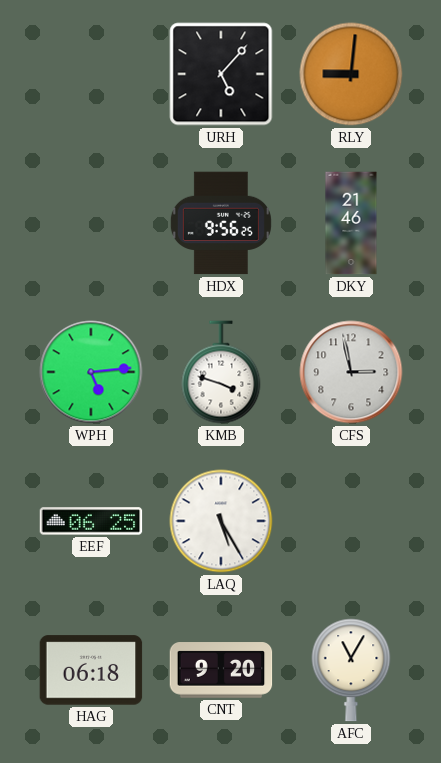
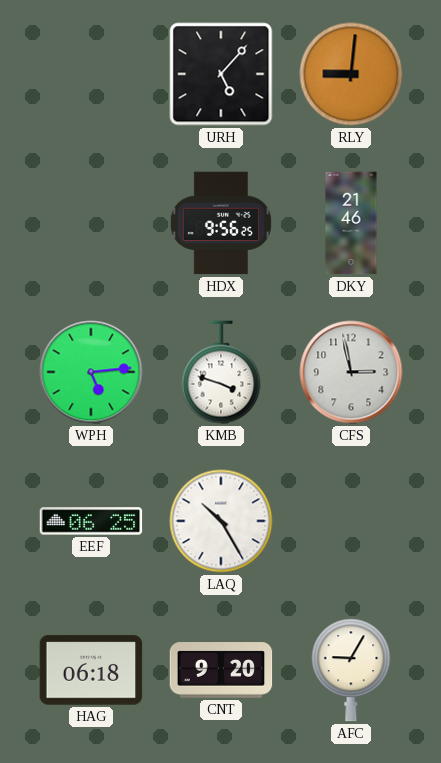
LAQ: 5:25 -> 10:25 (221, 521)
AFC: 11:05 -> 9:05 (351, 670)
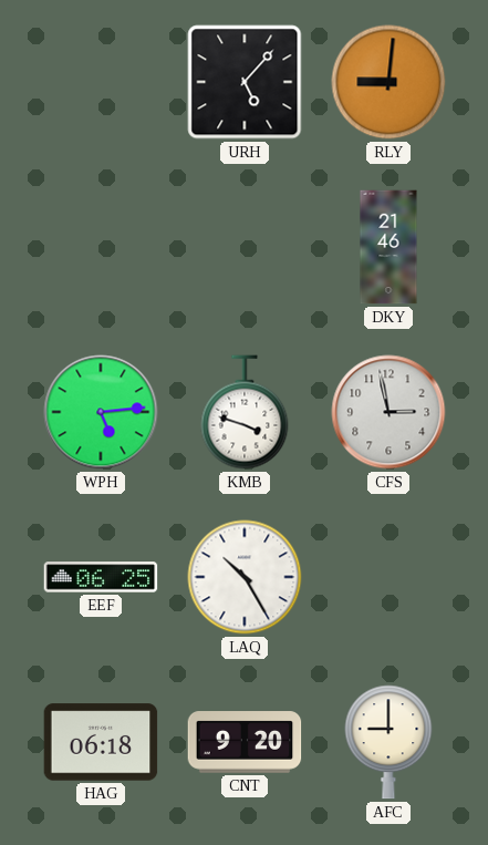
HDX: 9:56 -> none (221, 223)
AFC: 9:05 -> 9:00 (388, 742)
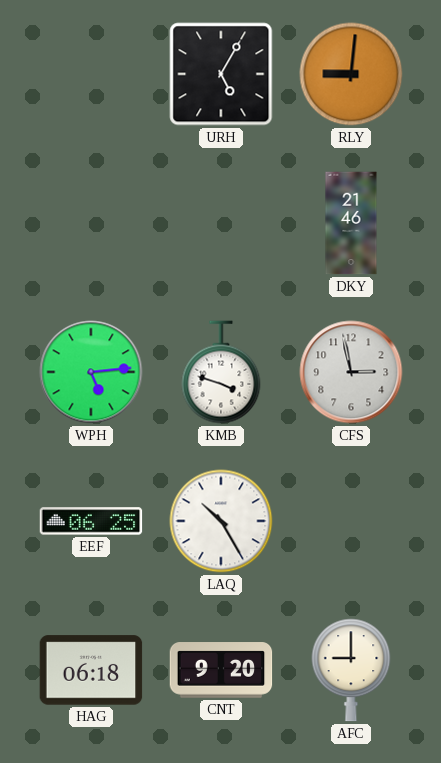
URH: 5:07 -> 5:05 (221, 74)
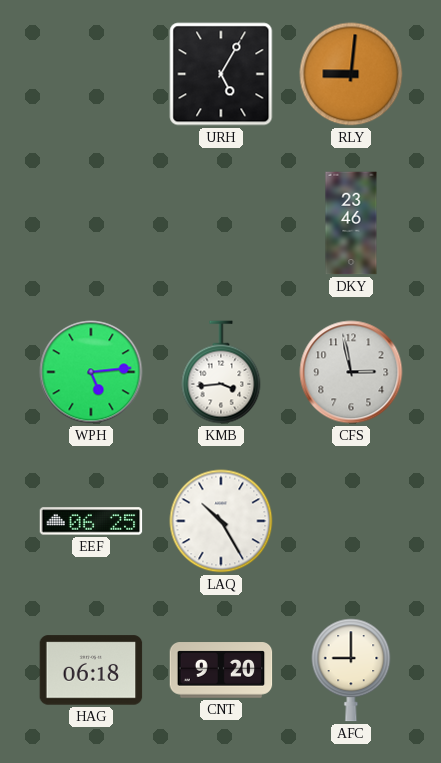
DKY: 21:46 -> 23:46 (351, 223)
KMB: 3:48 -> 3:44 (221, 372)
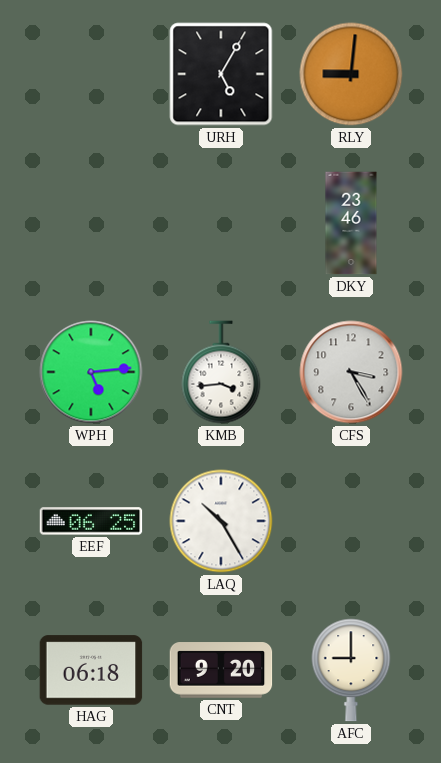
CFS: 2:58 -> 3:25 (351, 372)
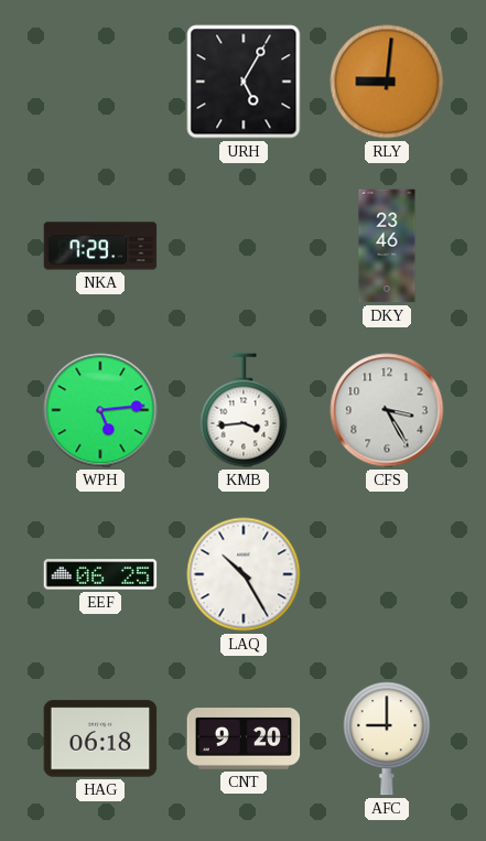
NKA: none -> 7:29 (100, 246)
